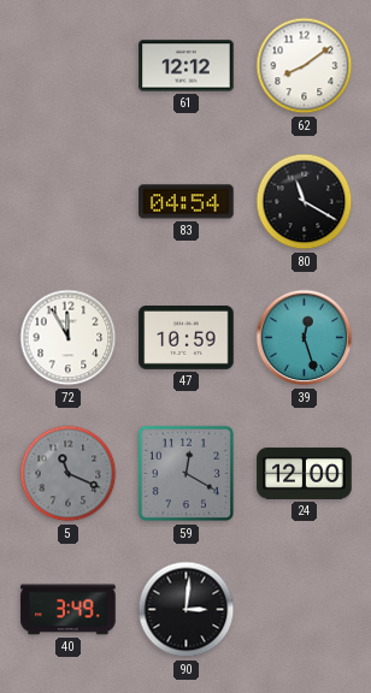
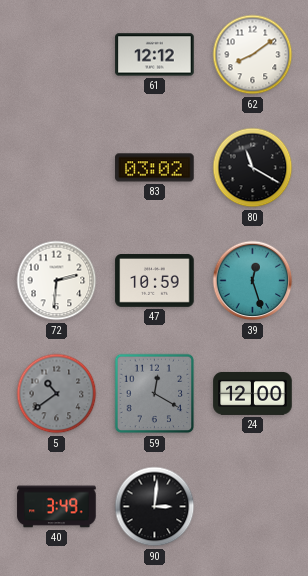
83: 04:54 -> 03:02 (155, 168)
72: 11:55 -> 2:31 (57, 281)
5: 11:19 -> 10:39 (57, 394)
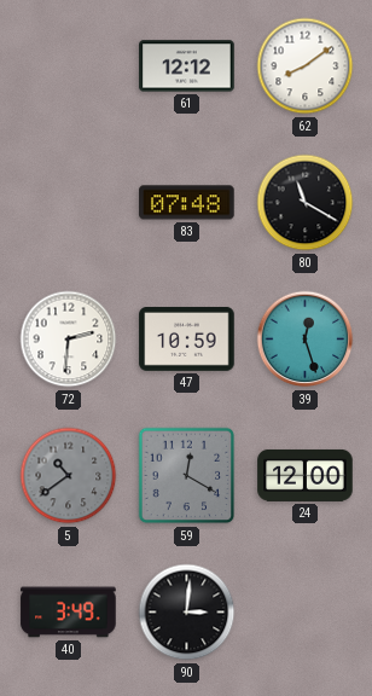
83: 03:02 -> 07:48 (187, 203)
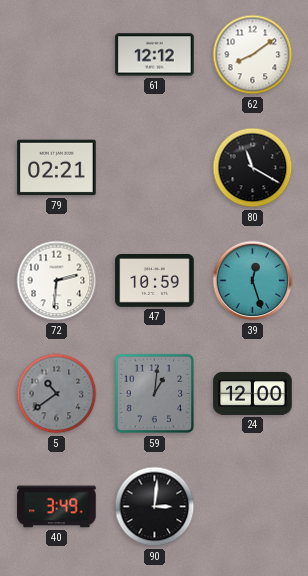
79: none -> 02:21 (57, 168)
83: 07:48 -> none (187, 203)
59: 12:20 -> 1:01 (155, 394)
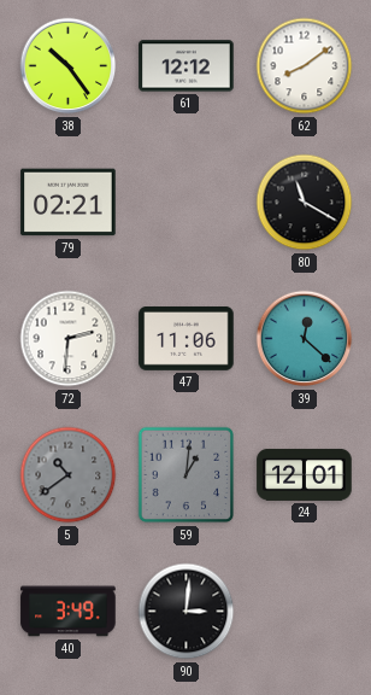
38: none -> 10:24 (69, 66)
47: 10:59 -> 11:06 (187, 339)
39: 12:27 -> 12:22 (305, 339)
24: 12:00 -> 12:01 (305, 474)
